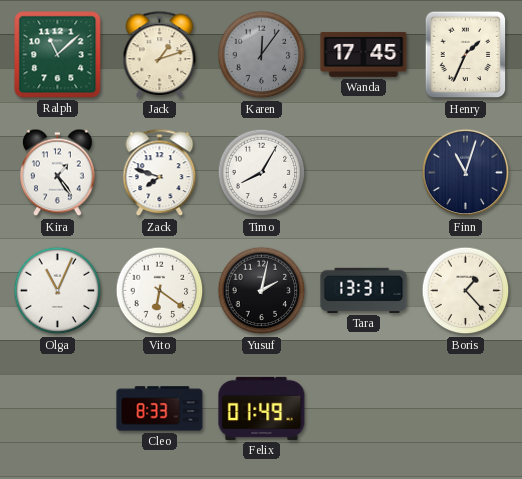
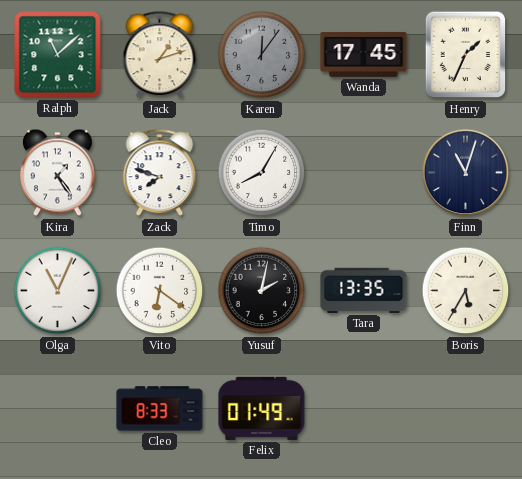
Tara: 13:31 -> 13:35 (364, 290)
Boris: 1:23 -> 5:35 (466, 291)
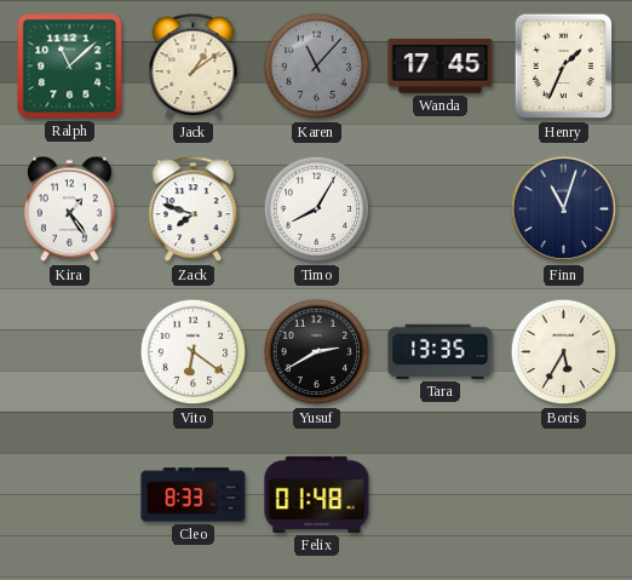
Jack: 1:12 -> 1:09 (194, 67)
Karen: 12:06 -> 11:07 (317, 67)
Olga: 11:04 -> none (58, 291)
Yusuf: 2:02 -> 2:40 (317, 352)
Felix: 01:49 -> 01:48 (317, 494)
